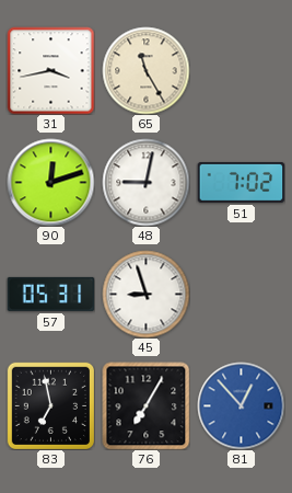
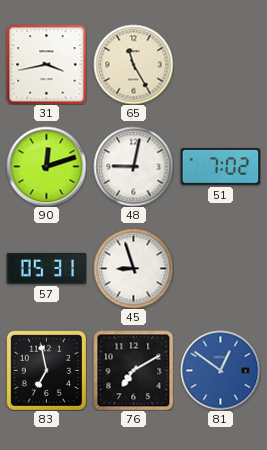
76: 7:05 -> 7:10 (133, 370)
81: 12:53 -> 12:51 (220, 370)
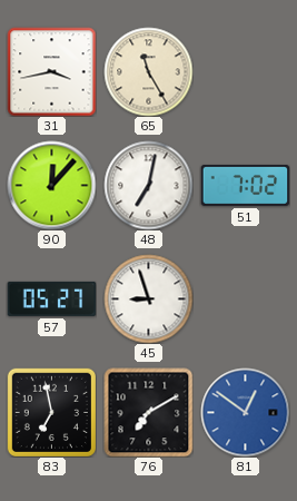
90: 12:12 -> 12:07 (51, 185)
48: 9:02 -> 7:02 (148, 185)
57: 05:31 -> 05:27 (51, 298)
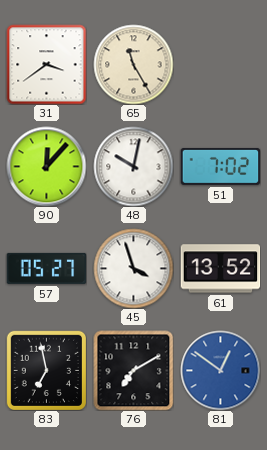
31: 3:43 -> 3:39 (46, 64)
48: 7:02 -> 10:02 (133, 166)
45: 8:57 -> 3:57 (133, 268)
61: none -> 13:52 (220, 269)
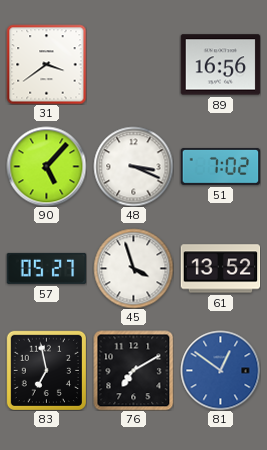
65: 11:25 -> none (133, 64)
89: none -> 16:56 (220, 65)
90: 12:07 -> 5:07 (46, 166)
48: 10:02 -> 3:19 (133, 166)
